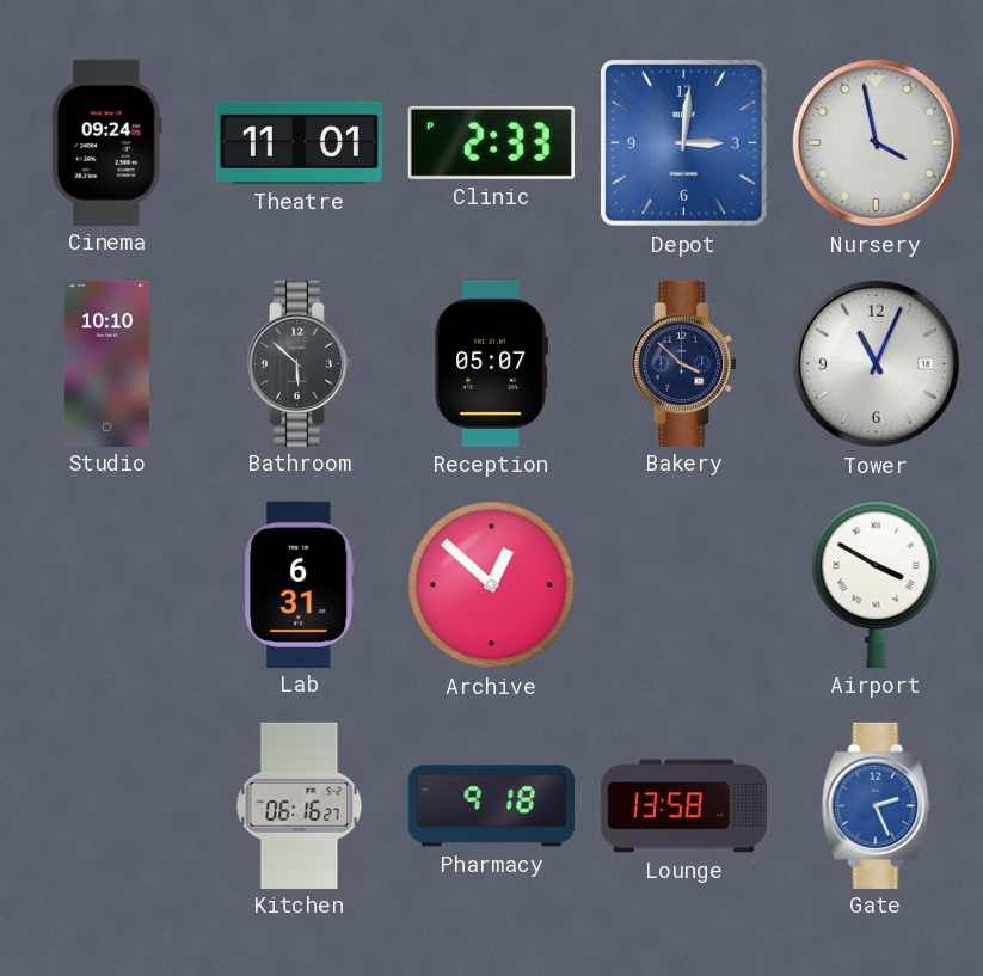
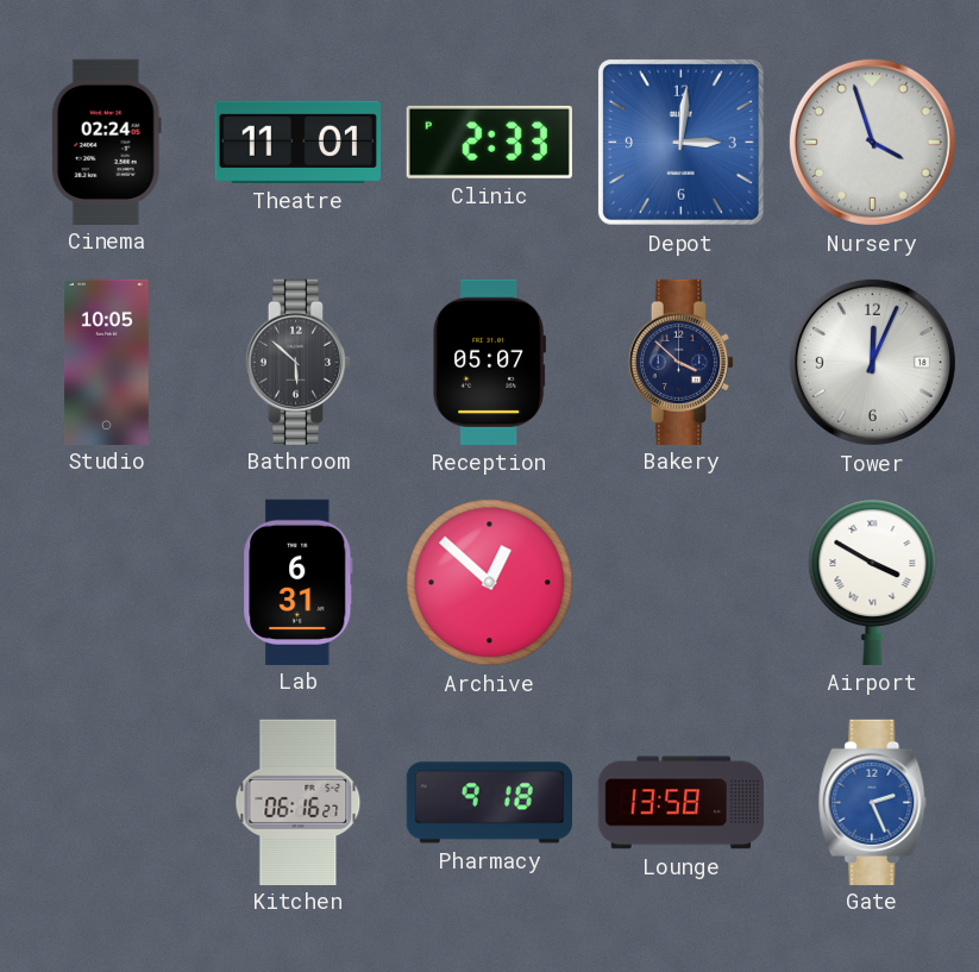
Cinema: 09:24 -> 02:24 (106, 142)
Nursery: 3:58 -> 3:57 (872, 142)
Studio: 10:10 -> 10:05 (107, 362)
Tower: 11:04 -> 12:04 (872, 362)
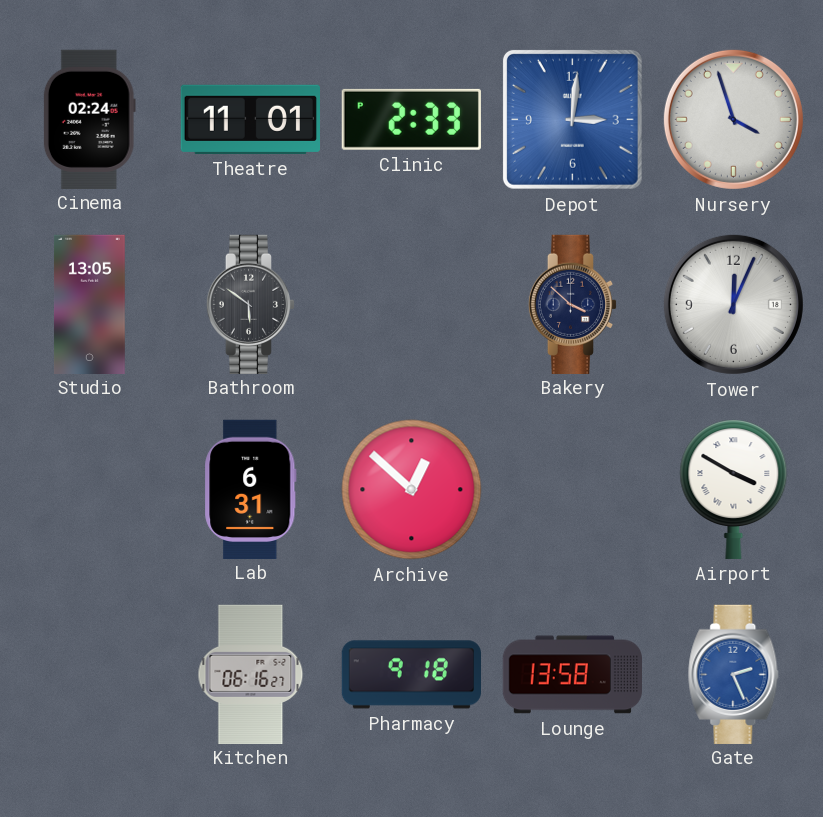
Studio: 10:05 -> 13:05 (90, 304)
Bathroom: 5:52 -> 5:51 (251, 304)
Reception: 05:07 -> none (489, 362)
